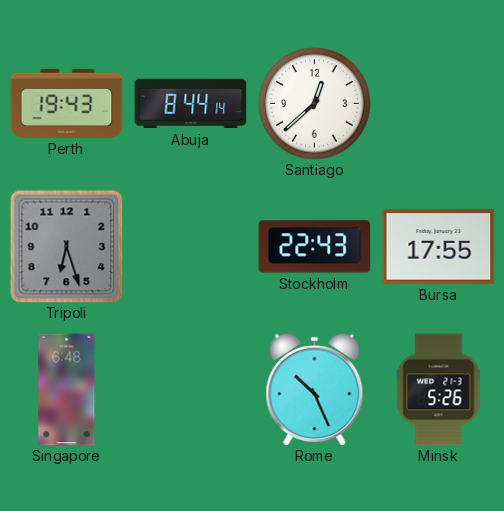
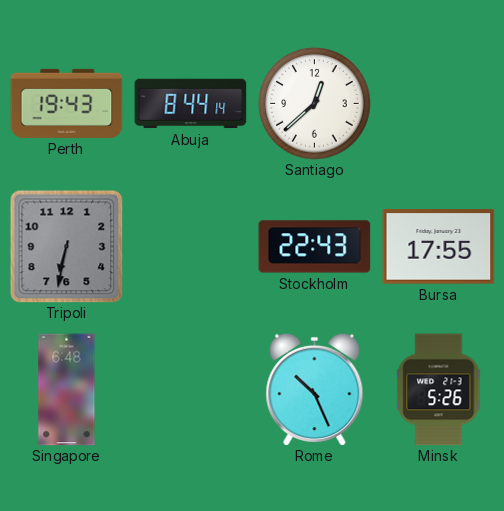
Tripoli: 6:27 -> 6:32 (67, 247)
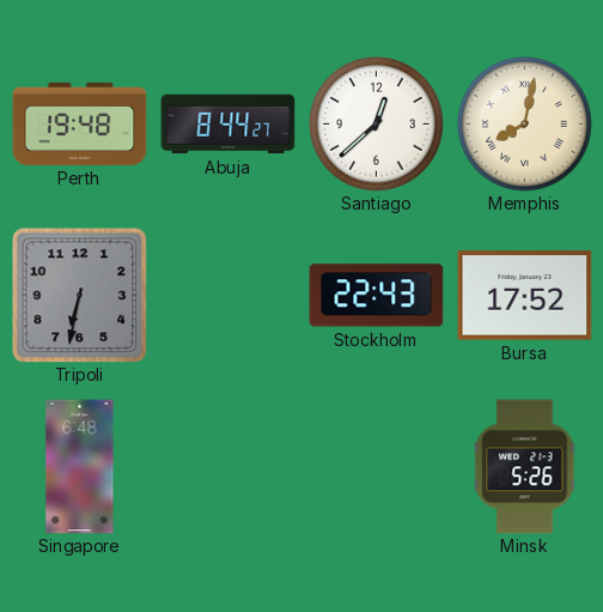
Perth: 19:43 -> 19:48 (80, 123)
Abuja: 8:44:14 -> 8:44:27 (229, 125)
Memphis: none -> 8:02 (525, 125)
Bursa: 17:55 -> 17:52 (525, 296)
Rome: 10:26 -> none (315, 389)
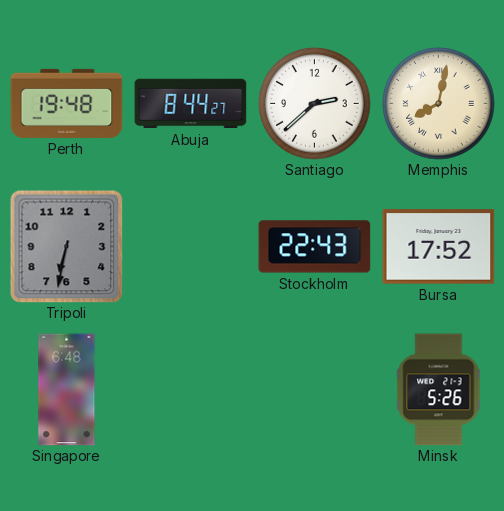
Santiago: 12:38 -> 2:38 (315, 104)
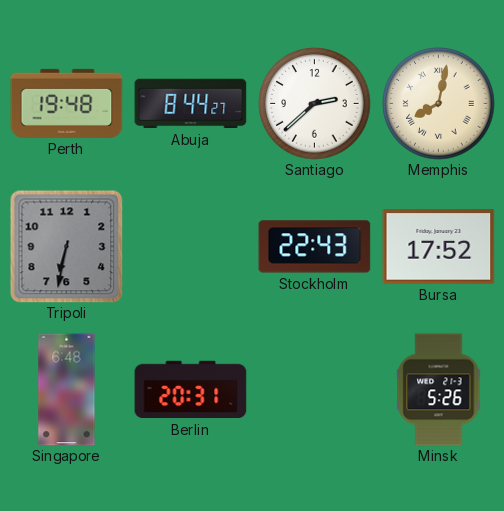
Berlin: none -> 20:31 (191, 390)
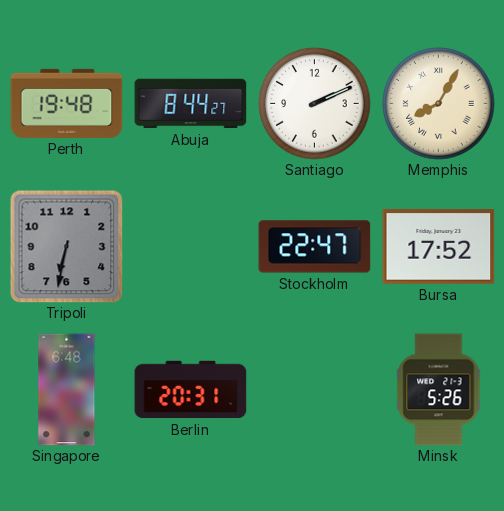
Santiago: 2:38 -> 2:11 (315, 104)
Memphis: 8:02 -> 8:05 (439, 104)
Stockholm: 22:43 -> 22:47 (315, 247)
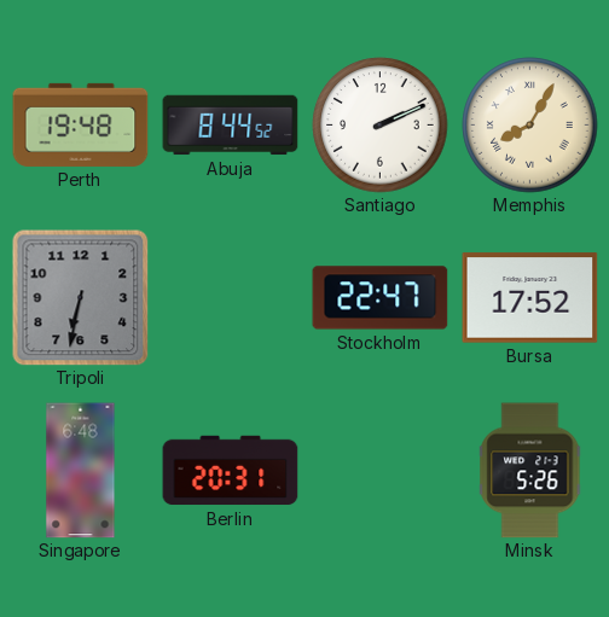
Abuja: 8:44:27 -> 8:44:52 (231, 126)
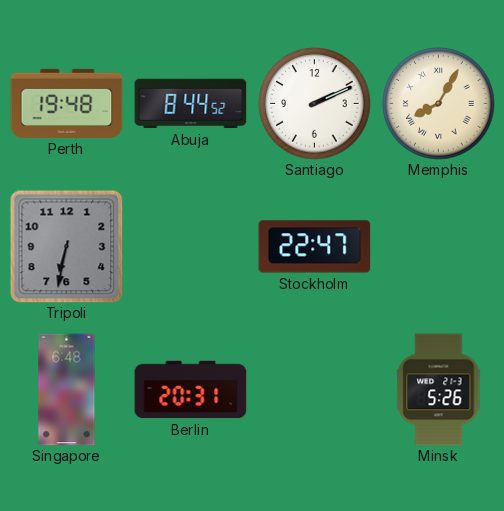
Bursa: 17:52 -> none (530, 298)
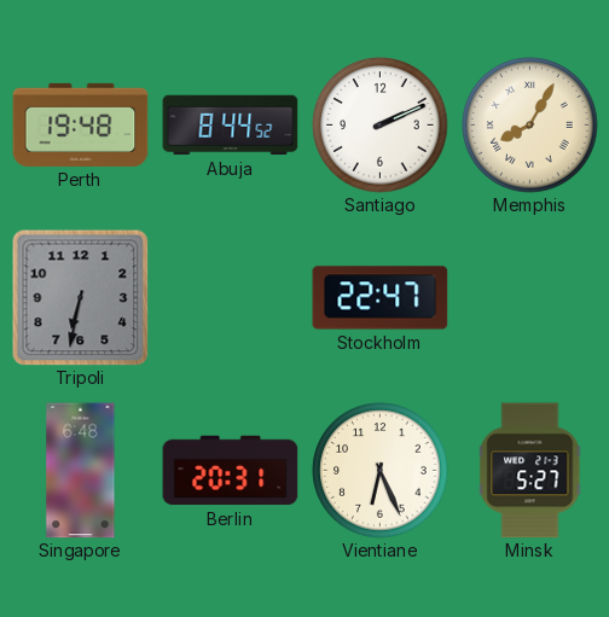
Vientiane: none -> 6:26 (381, 471)
Minsk: 5:26 -> 5:27 (530, 471)
